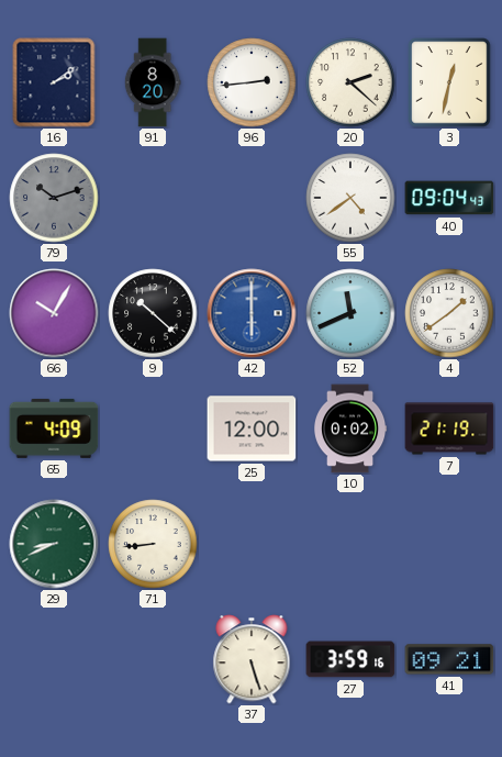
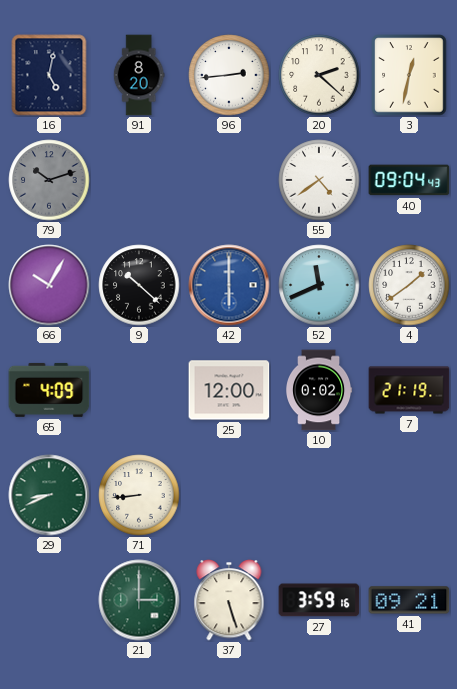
16: 2:09 -> 5:02 (49, 75)
21: none -> 3:00 (139, 600)
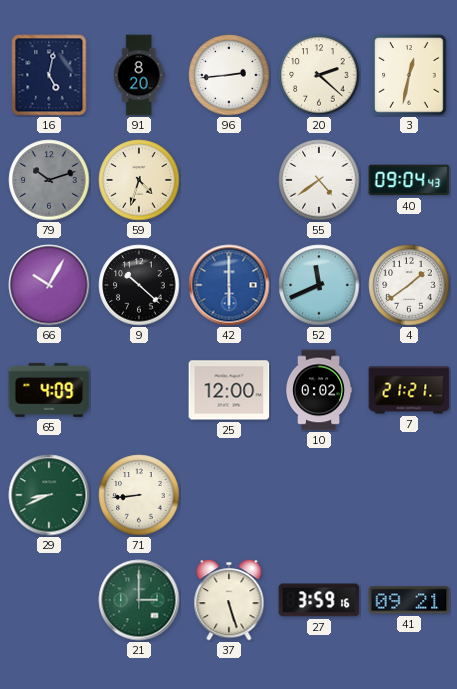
59: none -> 4:33 (139, 180)
7: 21:19 -> 21:21 (409, 390)
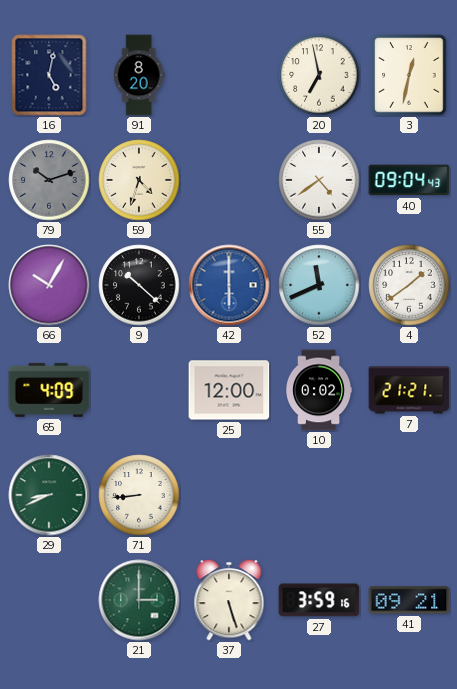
96: 2:44 -> none (229, 75)
20: 2:22 -> 6:58 (319, 75)
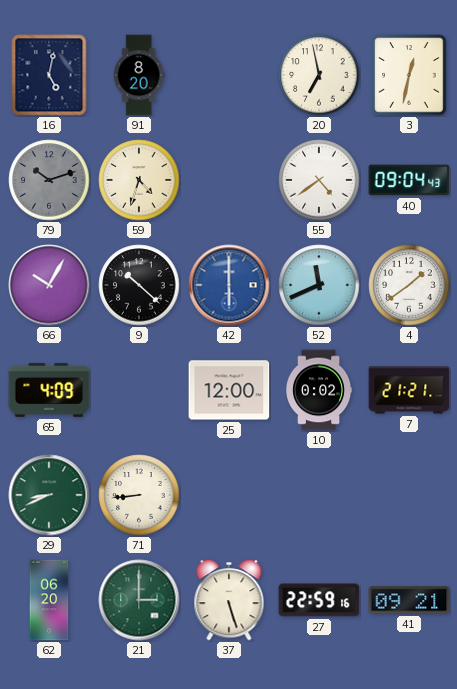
62: none -> 06:20 (49, 600)
27: 3:59 -> 22:59 (319, 600)
